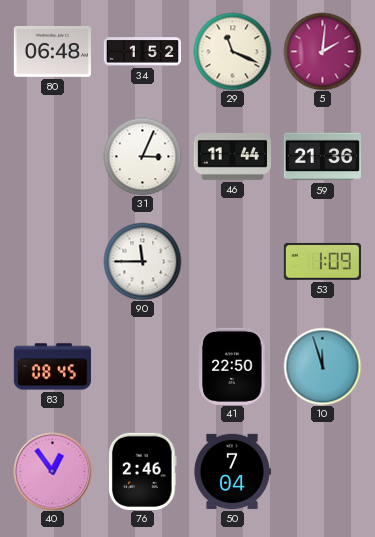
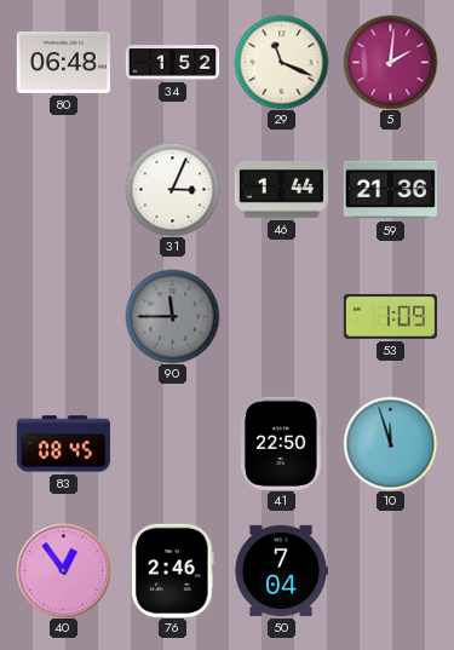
46: 11:44 -> 1:44 (281, 189)
90 dial: white -> grey (172, 316)
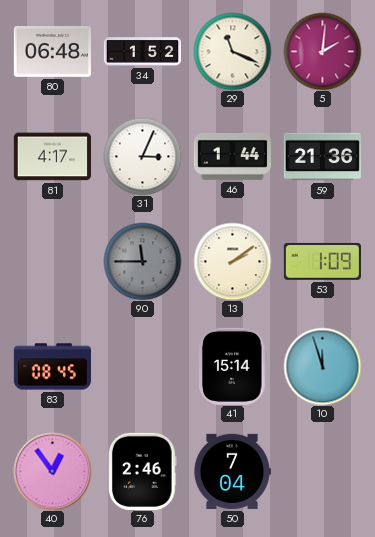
81: none -> 4:17 (52, 157)
13: none -> 2:09 (232, 261)
41: 22:50 -> 15:14 (233, 366)
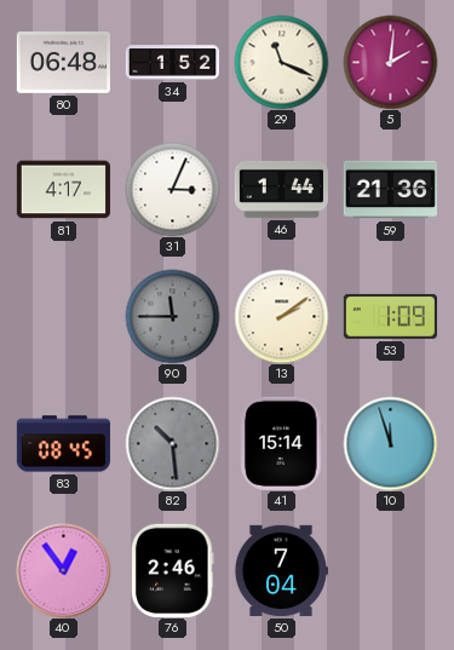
82: none -> 10:29 (172, 443)
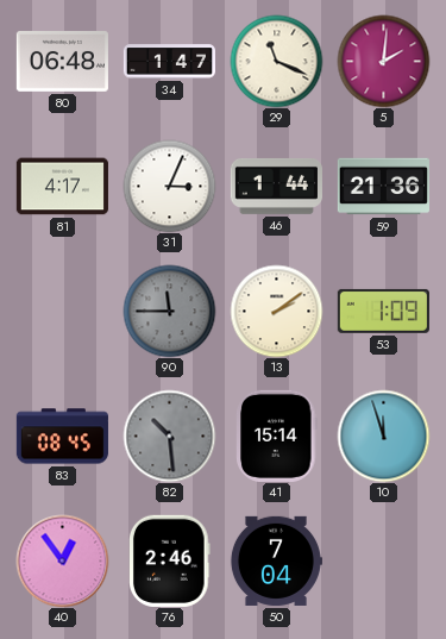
34: 1:52 -> 1:47 (169, 62)
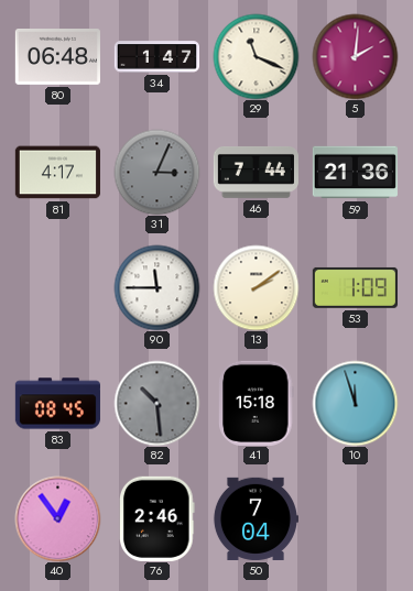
31 dial: white -> grey (156, 172)
46: 1:44 -> 7:44 (256, 172)
90 dial: grey -> white (156, 287)
41: 15:14 -> 15:18 (257, 403)
